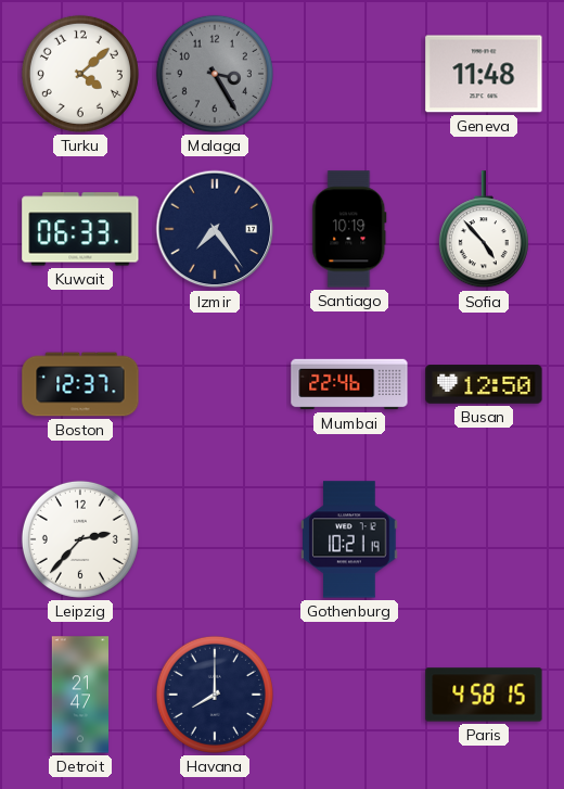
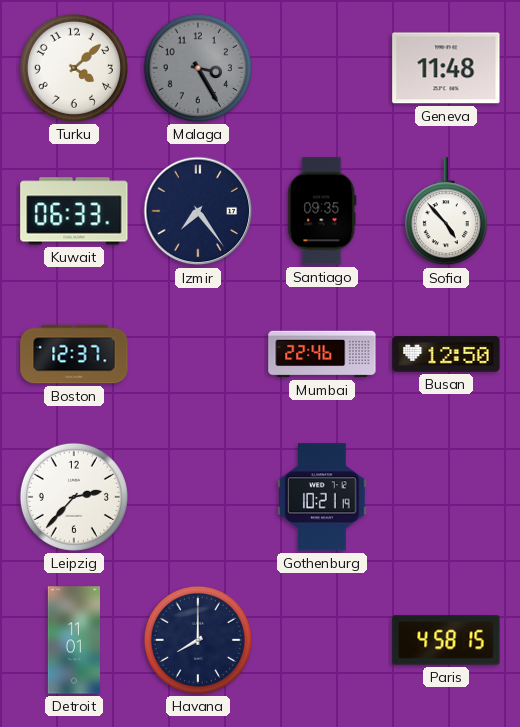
Santiago: 10:19 -> 09:35 (322, 211)
Detroit: 21:47 -> 11:01 (74, 640)
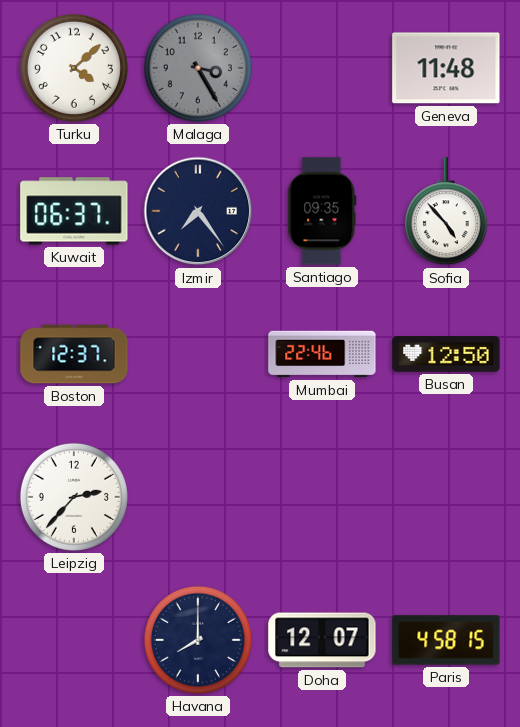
Kuwait: 06:33 -> 06:37 (74, 211)
Gothenburg: 10:21 -> none (322, 497)
Detroit: 11:01 -> none (74, 640)
Doha: none -> 12:07 (322, 640)
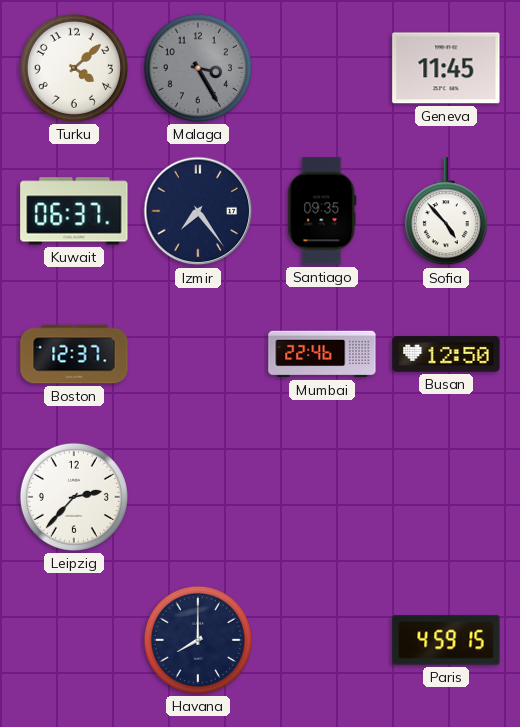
Geneva: 11:48 -> 11:45 (446, 68)
Doha: 12:07 -> none (322, 640)
Paris: 4:58 -> 4:59 (446, 640)
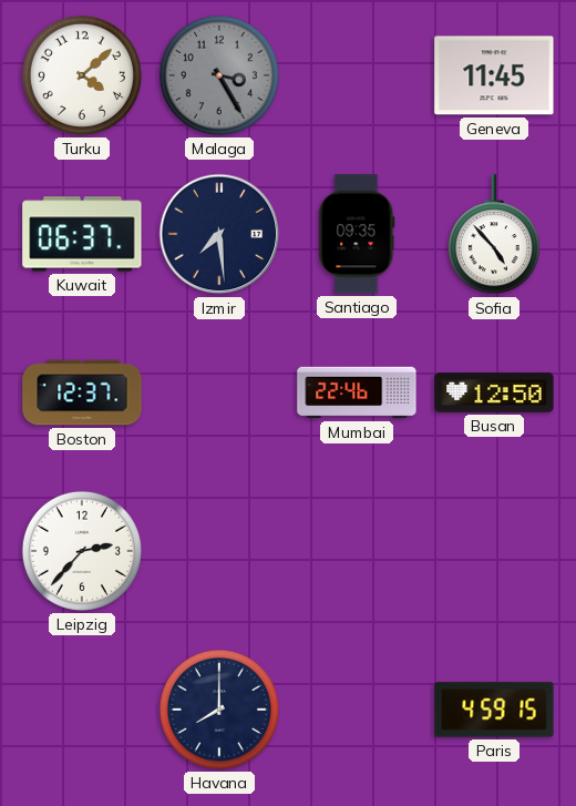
Izmir: 7:24 -> 7:29 (219, 234)
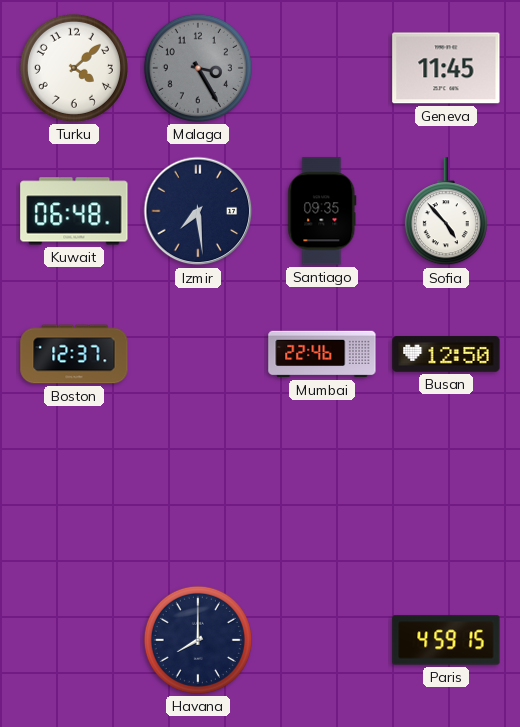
Kuwait: 06:37 -> 06:48 (74, 211)
Leipzig: 2:37 -> none (82, 551)
